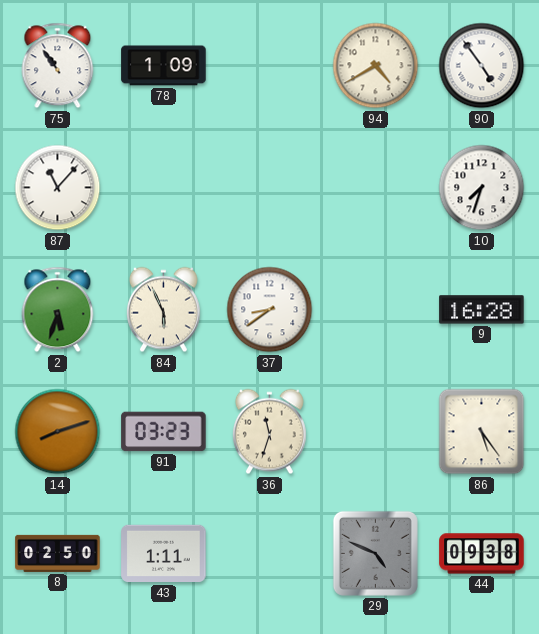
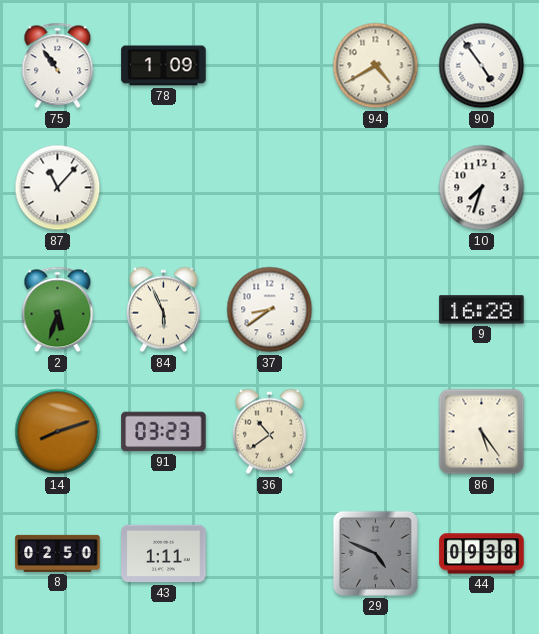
36: 11:33 -> 10:39 (269, 432)
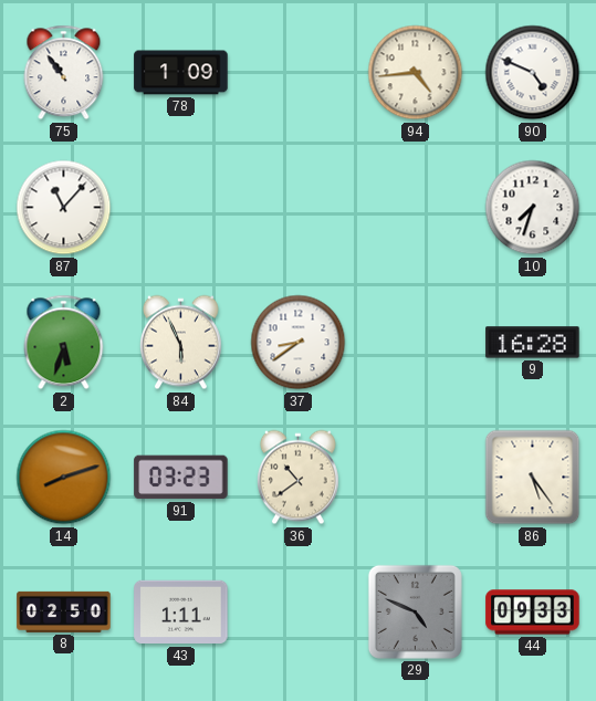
94: 4:40 -> 4:44 (416, 73)
90: 4:54 -> 4:49 (533, 73)
44: 09:38 -> 09:33 (533, 613)
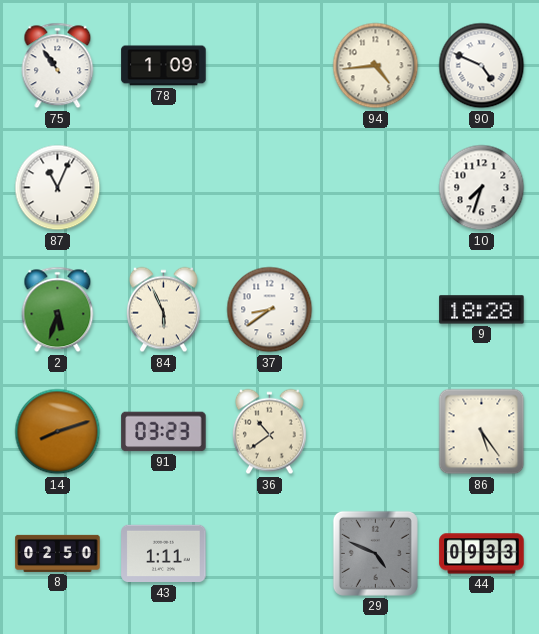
87: 11:07 -> 11:04 (58, 188)
9: 16:28 -> 18:28 (482, 310)
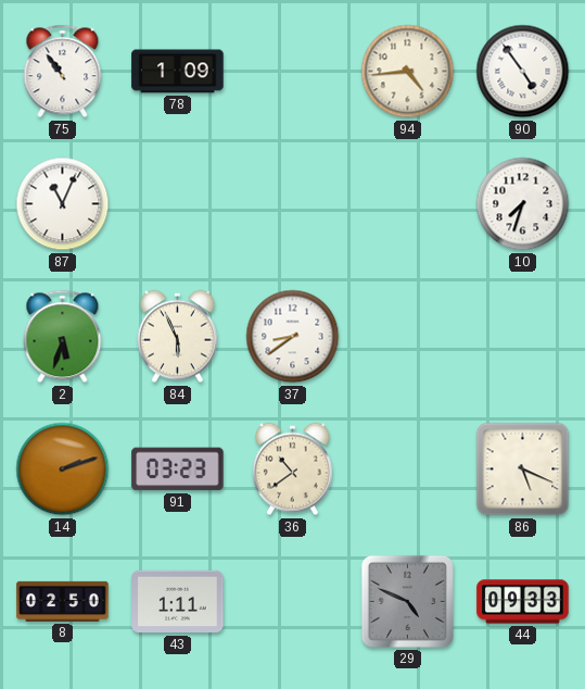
90: 4:49 -> 4:54 (523, 72)
9: 18:28 -> none (482, 310)
14: 8:12 -> 2:12 (63, 469)
86: 5:24 -> 5:19 (523, 469)
